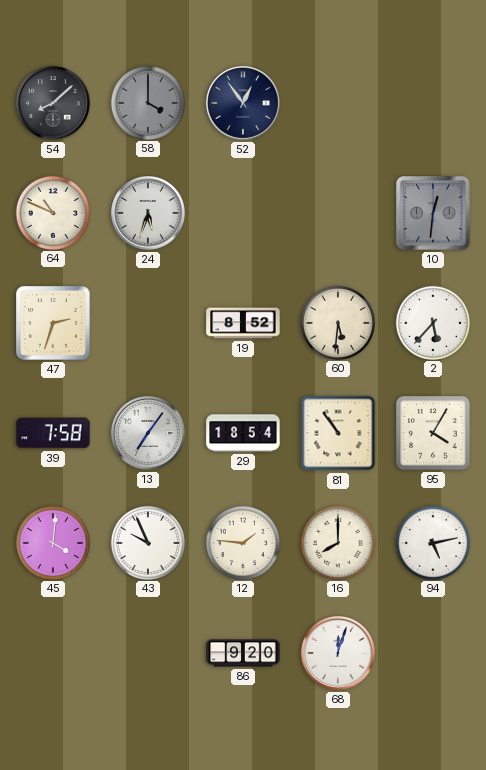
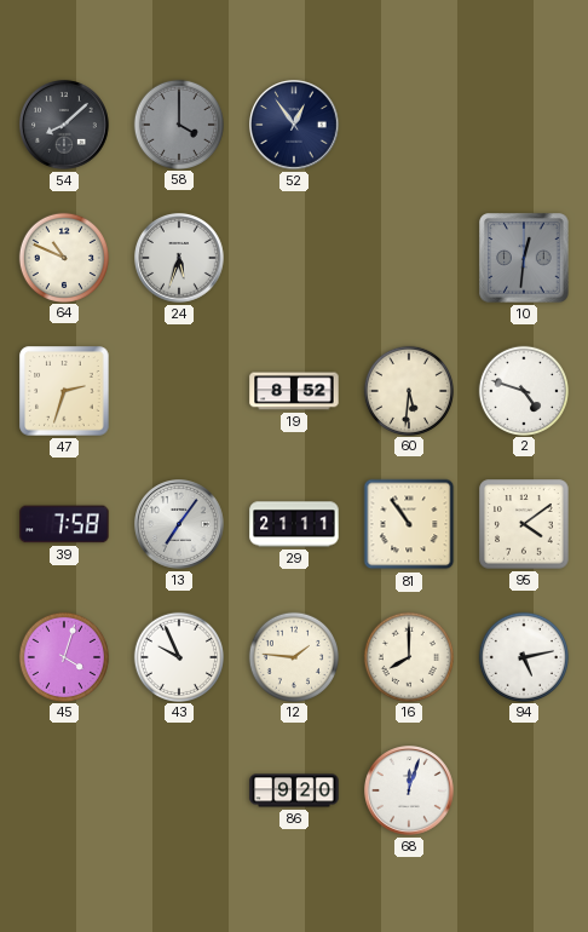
2: 5:37 -> 4:48 (523, 390)
29: 18:54 -> 21:11 (294, 524)
95: 4:05 -> 4:09 (524, 524)
45: 4:01 -> 4:03 (63, 656)
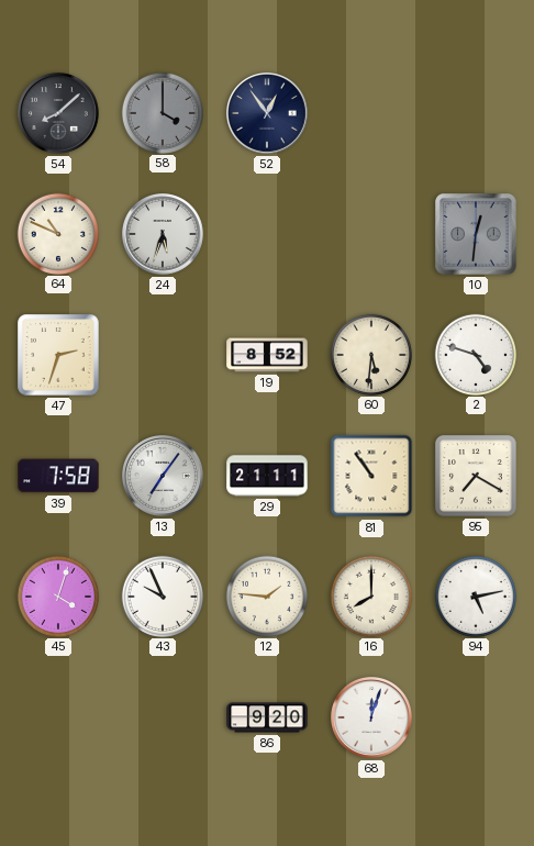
95: 4:09 -> 7:20 (476, 476)
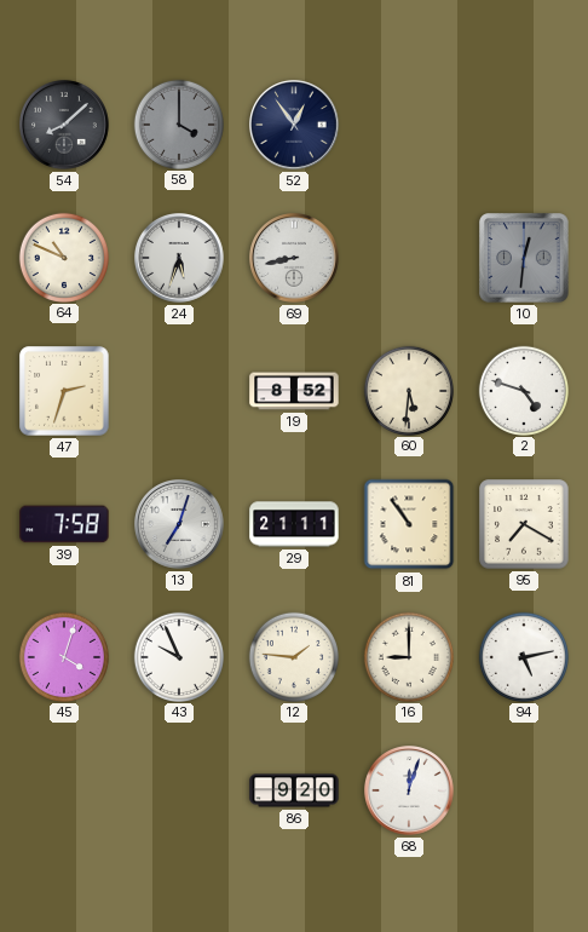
69: none -> 8:43 (294, 258)
13: 7:06 -> 7:03 (179, 524)
16: 8:00 -> 9:00 (408, 656)
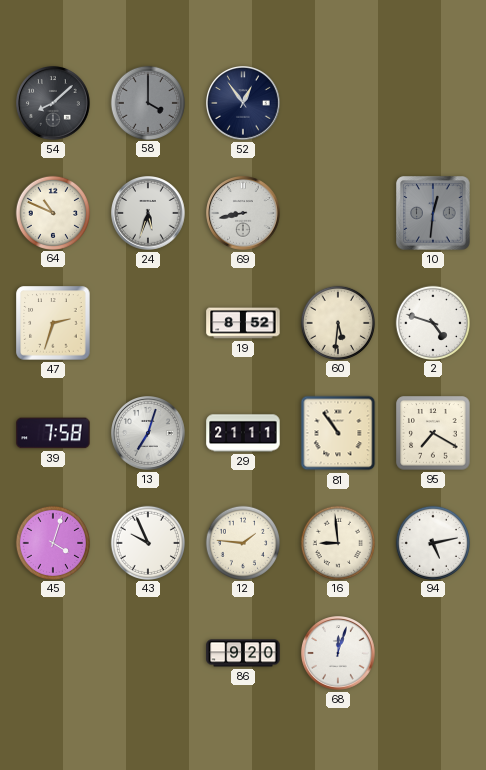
16: 9:00 -> 8:59 (337, 542)
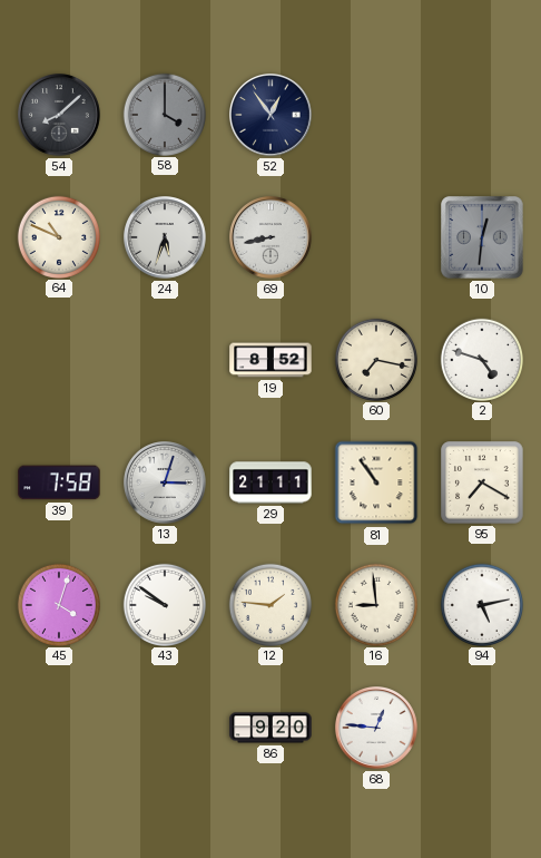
47: 2:33 -> none (53, 323)
60: 5:31 -> 7:17 (375, 359)
13: 7:03 -> 3:03 (165, 482)
43: 9:56 -> 9:51 (164, 604)
68: 12:03 -> 12:46 (376, 728)
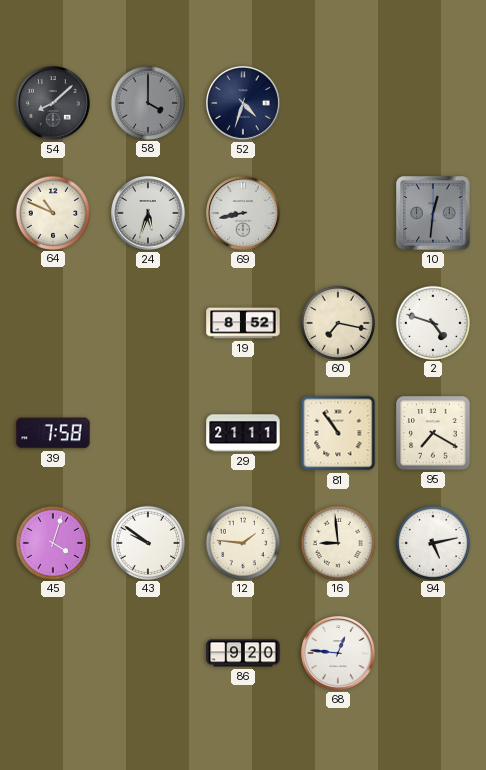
52: 12:54 -> 4:33 (243, 103)
13: 3:03 -> none (165, 482)
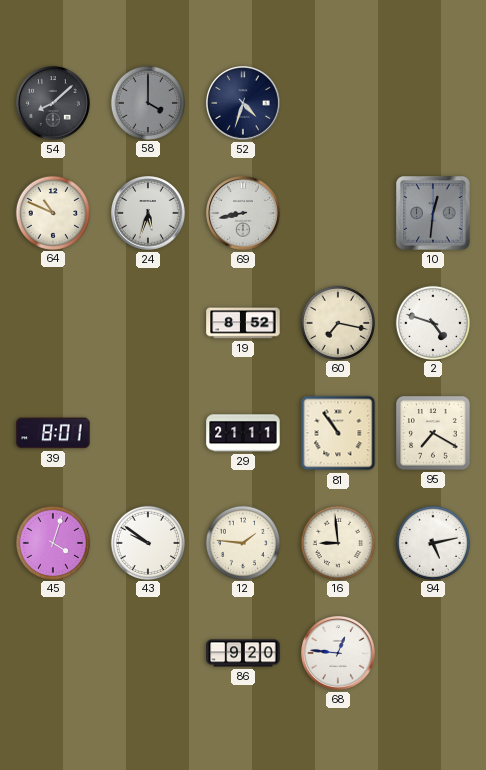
39: 7:58 -> 8:01 (53, 433)
